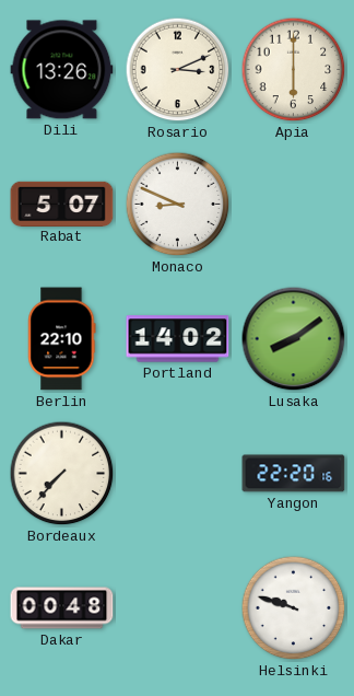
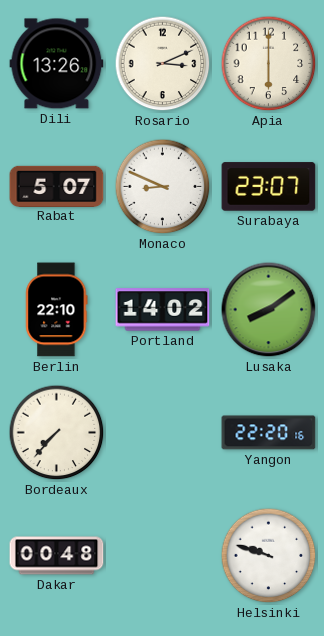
Surabaya: none -> 23:07 (269, 187)
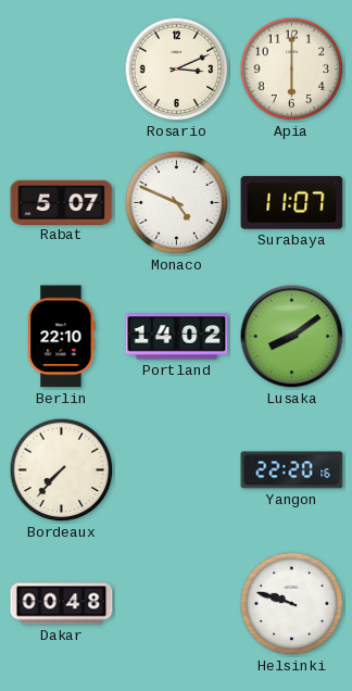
Dili: 13:26 -> none (57, 64)
Monaco: 8:49 -> 4:49 (177, 203)
Surabaya: 23:07 -> 11:07 (292, 203)
